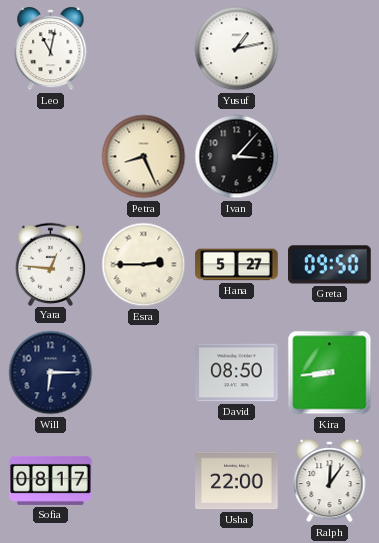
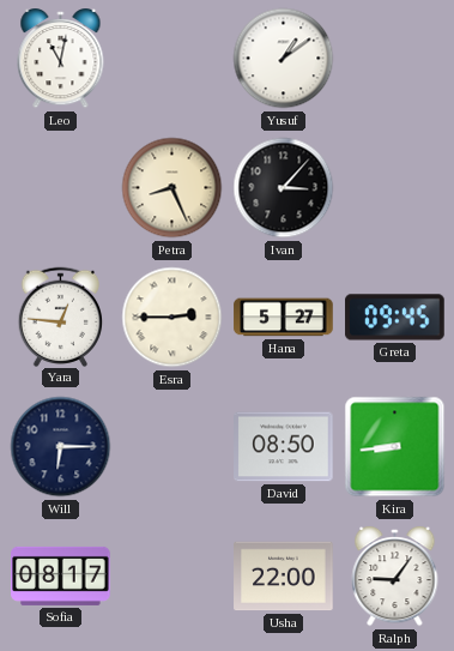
Yusuf: 1:13 -> 1:09 (284, 59)
Greta: 09:50 -> 09:45 (395, 318)
Ralph: 12:06 -> 9:06 (395, 578)
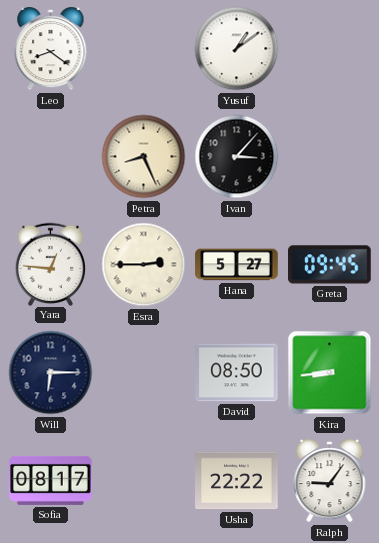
Leo: 11:02 -> 8:21 (51, 50)
Usha: 22:00 -> 22:22 (237, 481)
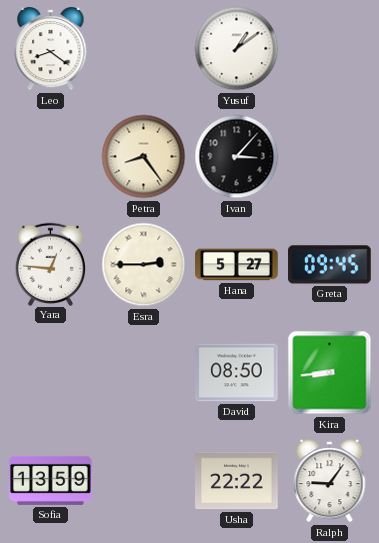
Petra: 8:26 -> 8:24 (144, 157)
Will: 6:15 -> none (51, 373)
Sofia: 08:17 -> 13:59 (51, 480)
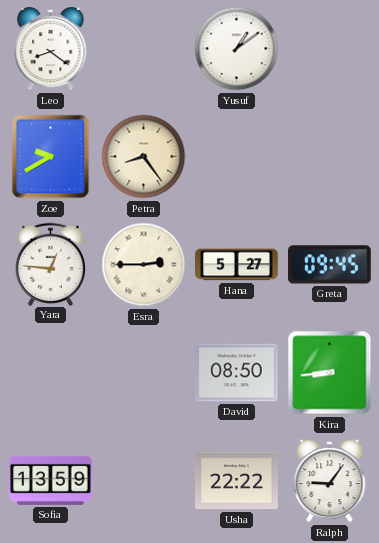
Zoe: none -> 9:40 (51, 157)
Ivan: 3:07 -> none (237, 157)
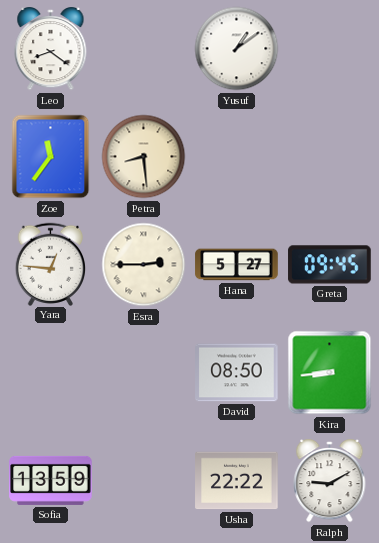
Zoe: 9:40 -> 11:36 (51, 157)
Petra: 8:24 -> 8:29 (144, 157)
Ralph: 9:06 -> 9:10 (330, 482)
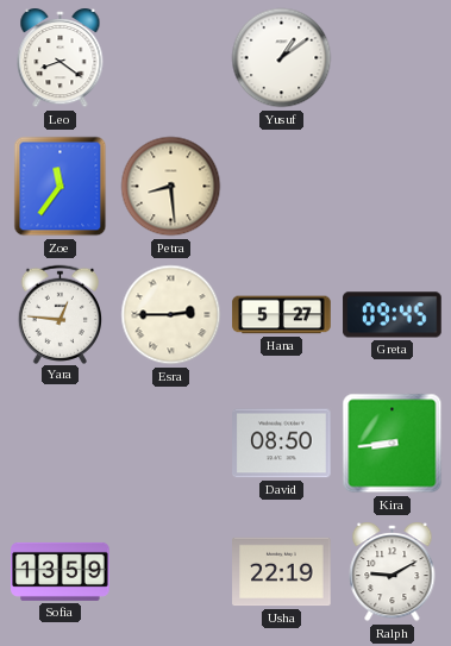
Usha: 22:22 -> 22:19 (282, 572)
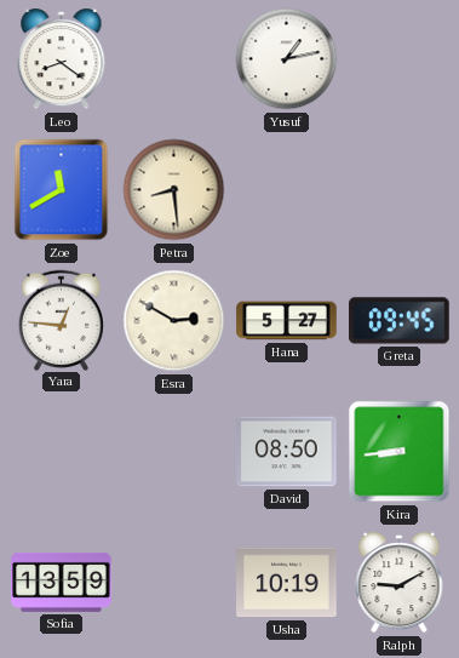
Yusuf: 1:09 -> 1:13 (287, 59)
Zoe: 11:36 -> 11:40 (62, 190)
Esra: 2:45 -> 2:50 (174, 321)
Usha: 22:19 -> 10:19 (287, 583)
